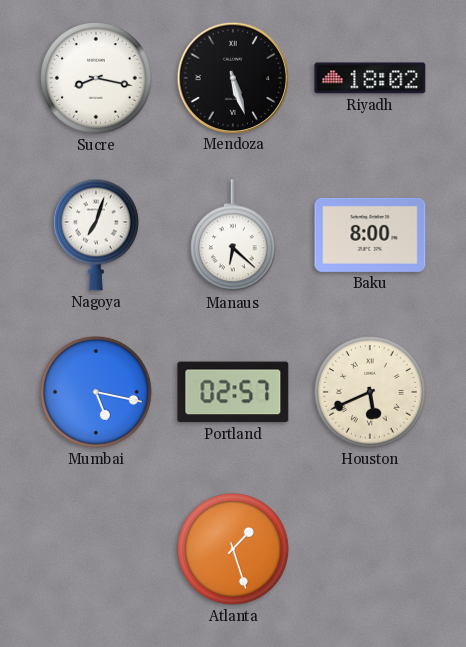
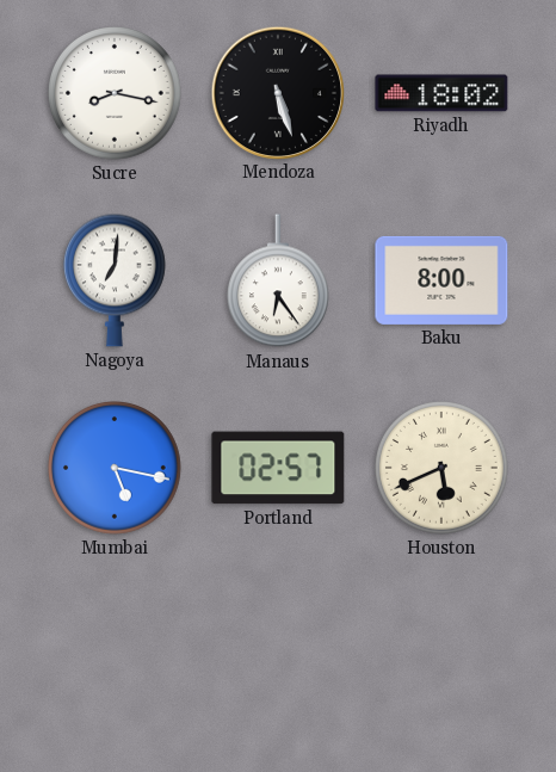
Nagoya: 7:03 -> 7:01 (115, 280)
Manaus: 6:22 -> 6:24 (278, 282)
Atlanta: 1:27 -> none (234, 550)
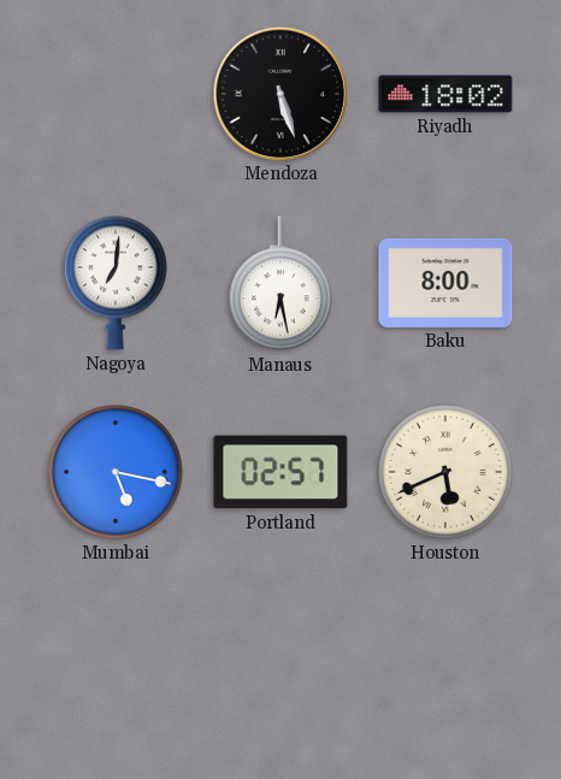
Sucre: 8:17 -> none (116, 94)
Manaus: 6:24 -> 6:28 (280, 284)
